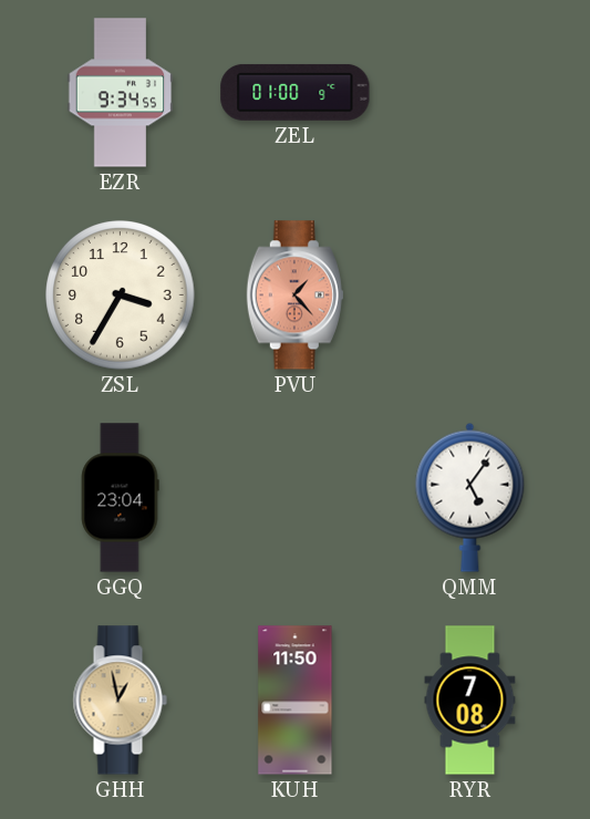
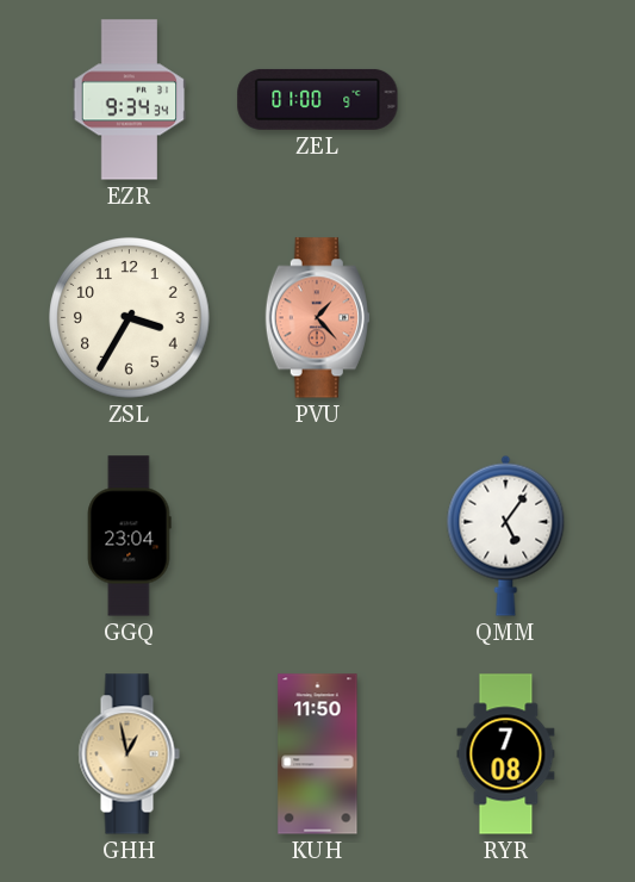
EZR: 9:34:55 -> 9:34:34 (130, 100)
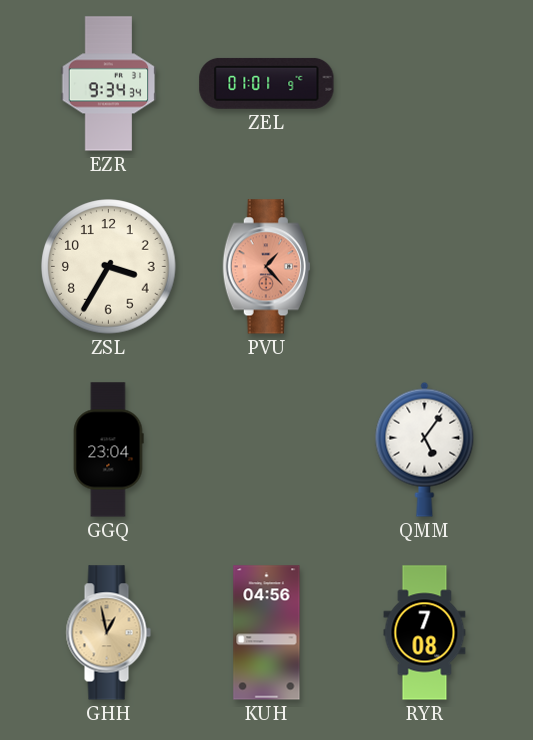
ZEL: 01:00 -> 01:01 (267, 83)
KUH: 11:50 -> 04:56 (267, 633)
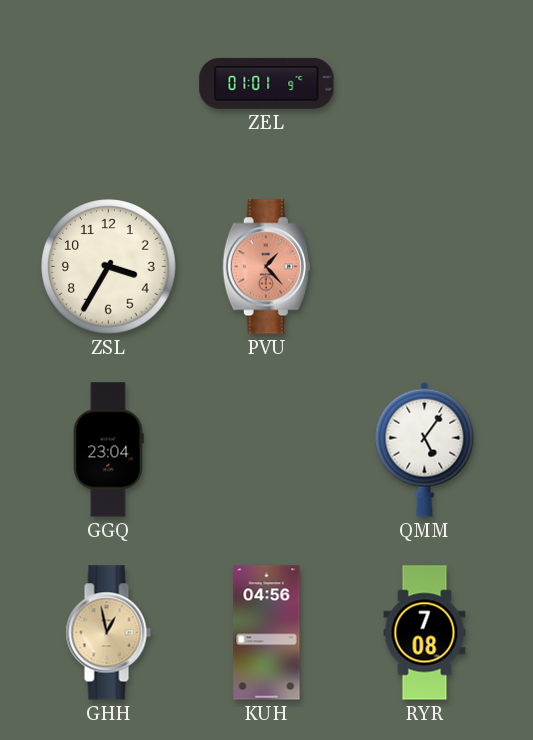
EZR: 9:34 -> none (109, 84)
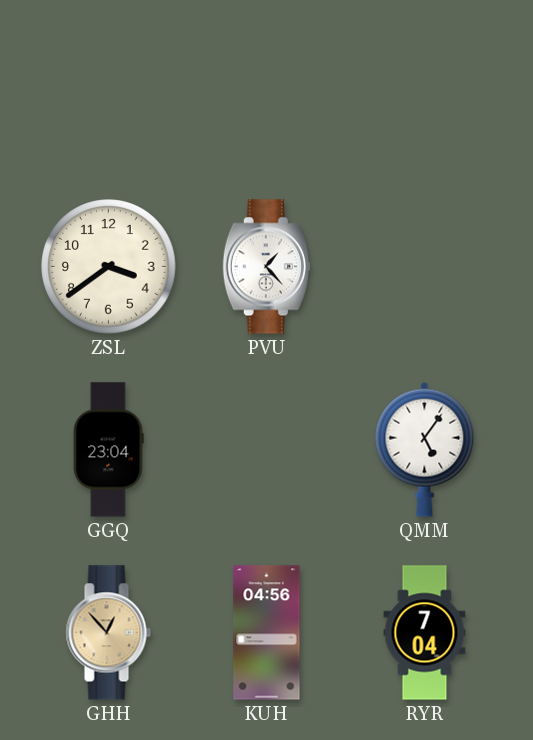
ZEL: 01:01 -> none (267, 83)
ZSL: 3:35 -> 3:39 (109, 267)
PVU dial: salmon -> white (266, 267)
GHH: 12:58 -> 12:53 (108, 633)
RYR: 7:08 -> 7:04 (425, 633)
